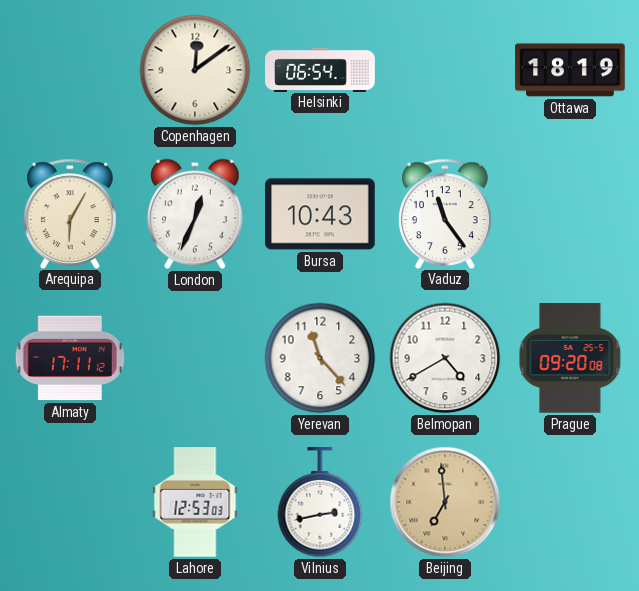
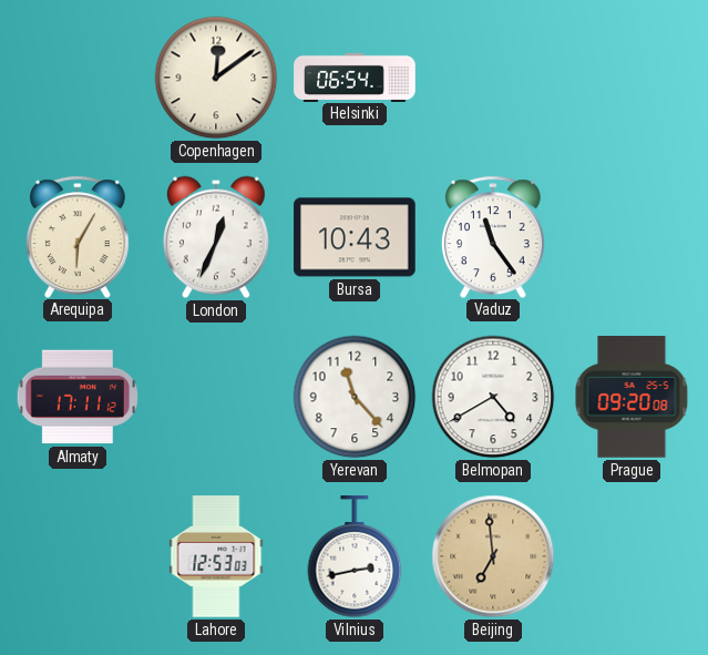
Ottawa: 18:19 -> none (570, 70)
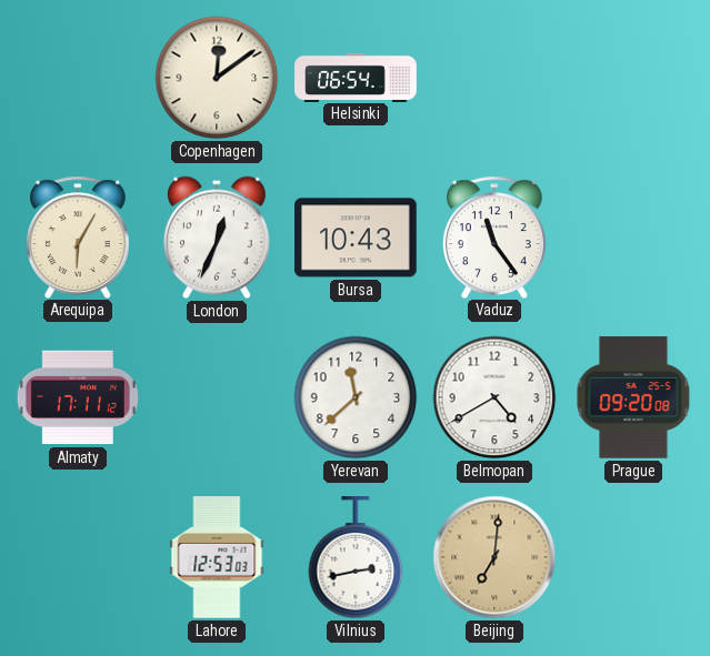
Yerevan: 11:23 -> 11:38 (356, 397)
Beijing: 6:59 -> 7:01 (494, 557)
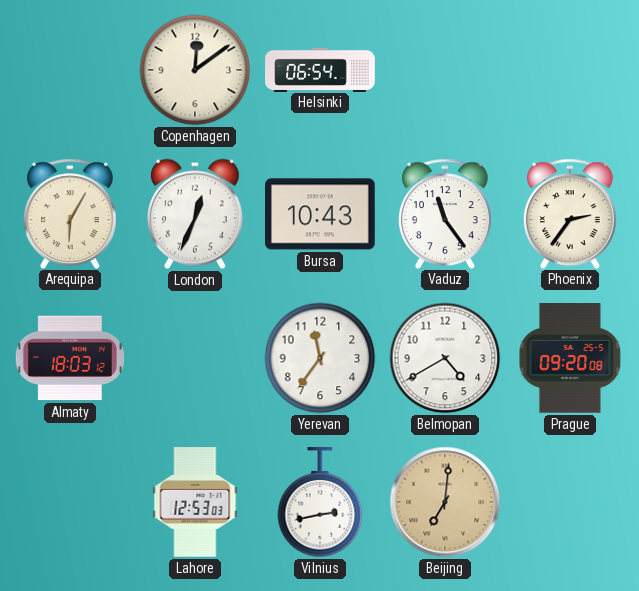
Phoenix: none -> 2:36 (570, 213)
Almaty: 17:11 -> 18:03 (70, 358)
Yerevan: 11:38 -> 11:36 (320, 358)
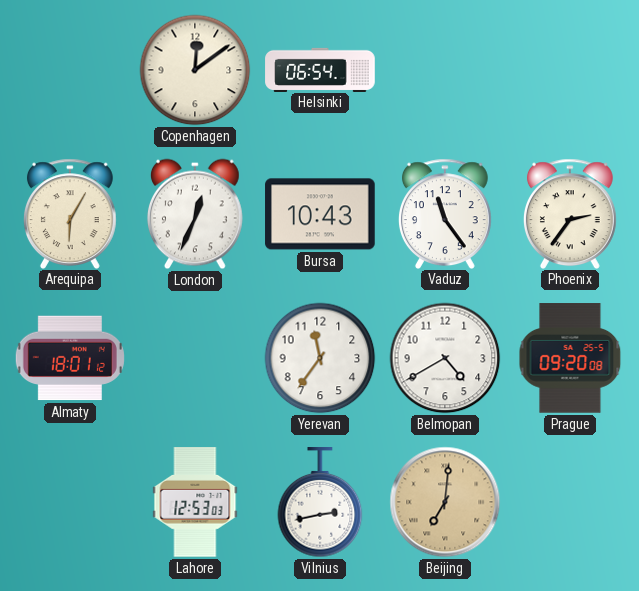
Almaty: 18:03 -> 18:01 (70, 358)
